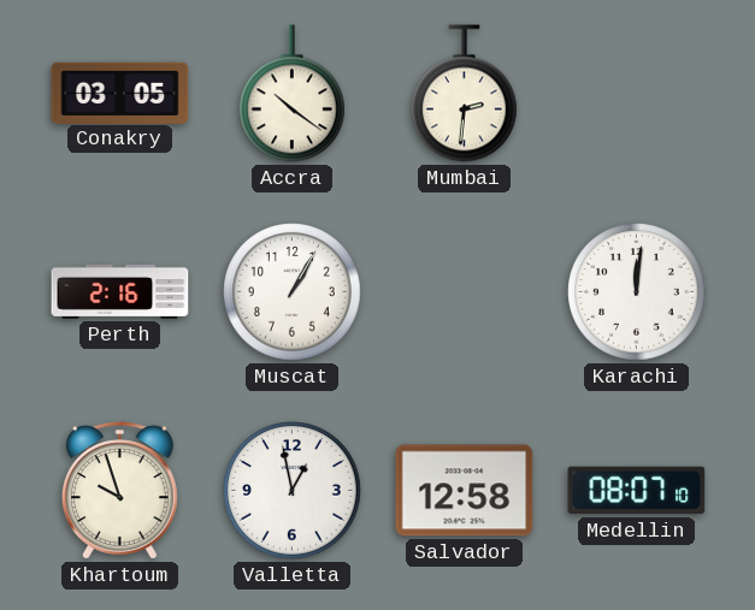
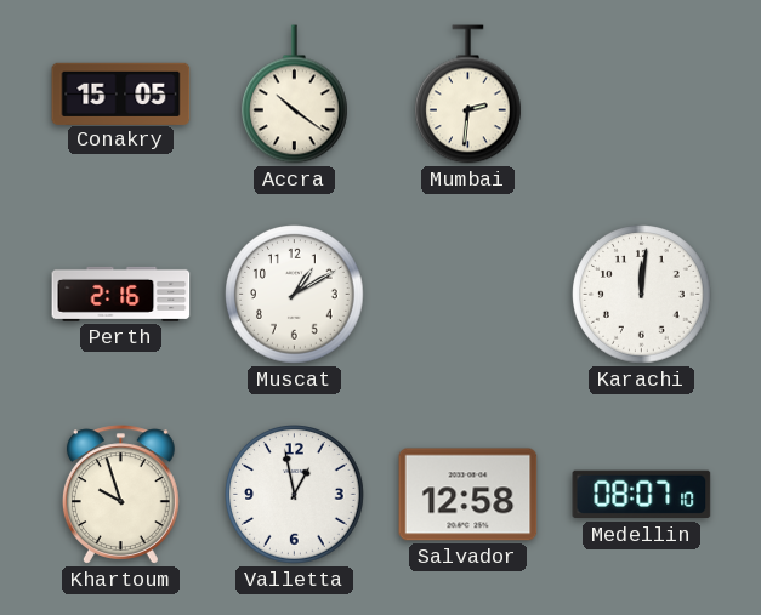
Conakry: 03:05 -> 15:05 (121, 93)
Muscat: 1:05 -> 1:10 (295, 295)
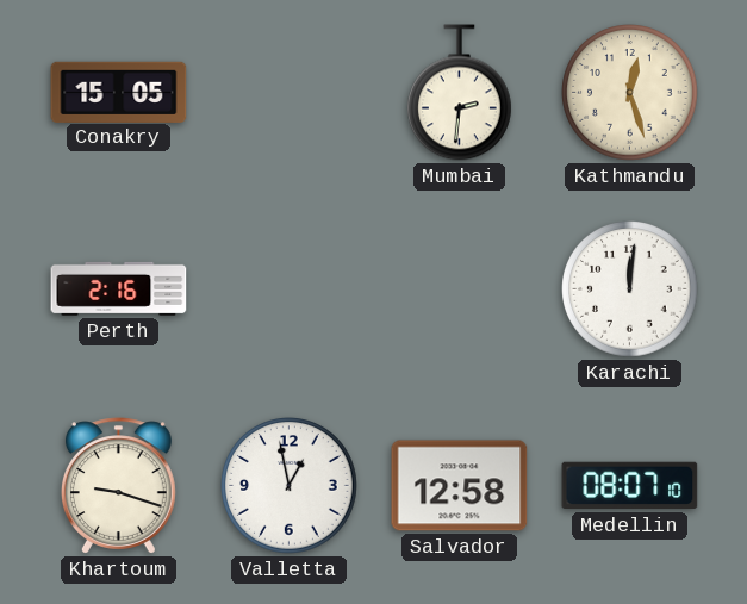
Accra: 10:21 -> none (295, 95)
Kathmandu: none -> 12:27 (630, 93)
Muscat: 1:10 -> none (295, 295)
Khartoum: 9:57 -> 9:18 (118, 486)
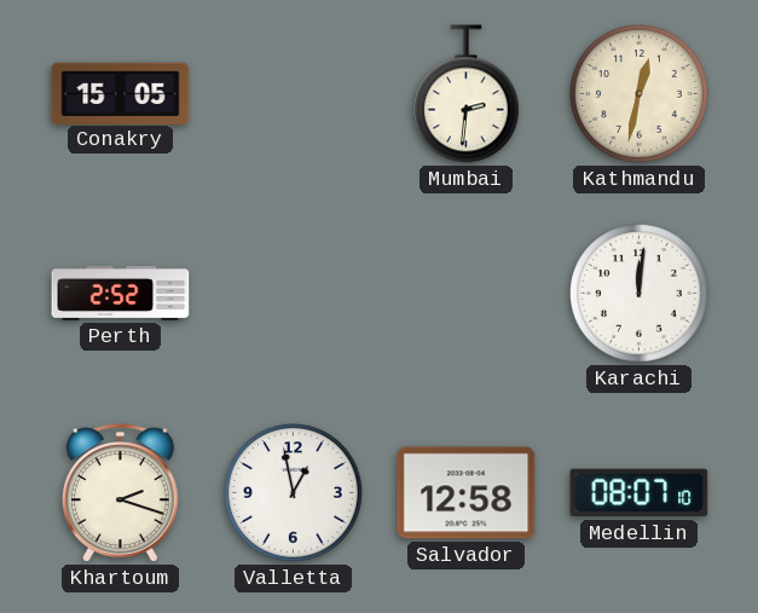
Kathmandu: 12:27 -> 12:32 (640, 94)
Perth: 2:16 -> 2:52 (121, 293)
Khartoum: 9:18 -> 2:18 (120, 493)
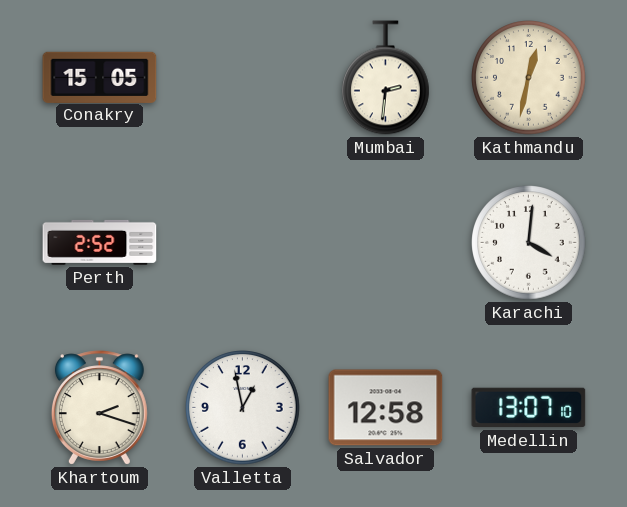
Karachi: 12:01 -> 4:01 (529, 243)
Medellin: 08:07 -> 13:07 (529, 408)
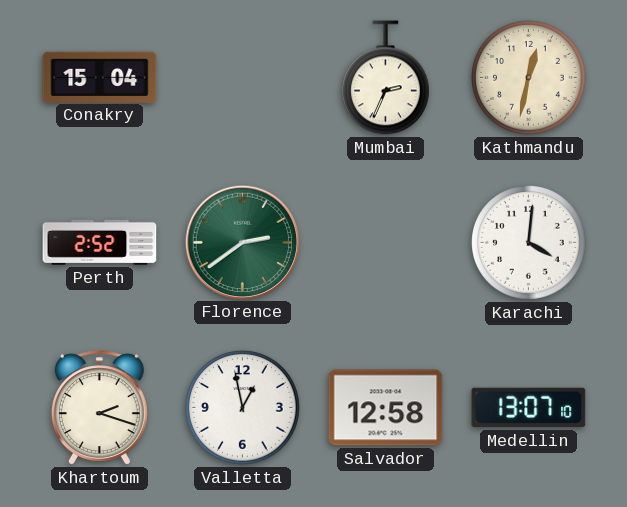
Conakry: 15:05 -> 15:04 (100, 77)
Mumbai: 2:31 -> 2:34 (386, 78)
Florence: none -> 2:39 (242, 242)
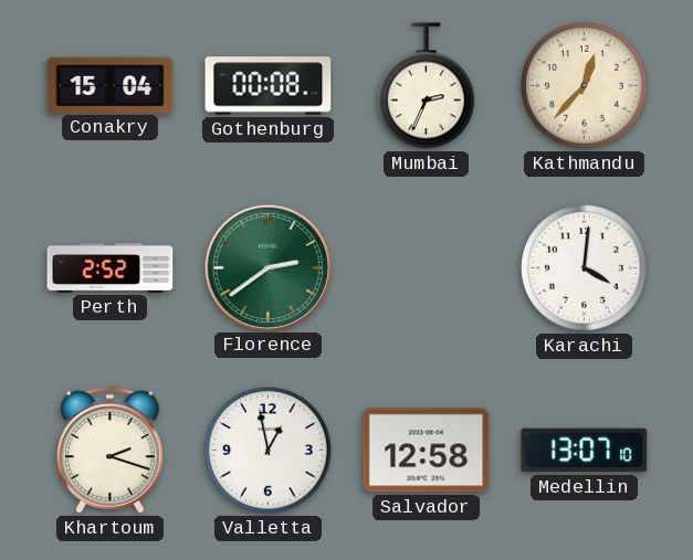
Gothenburg: none -> 00:08 (269, 86)
Kathmandu: 12:32 -> 12:37 (585, 86)
